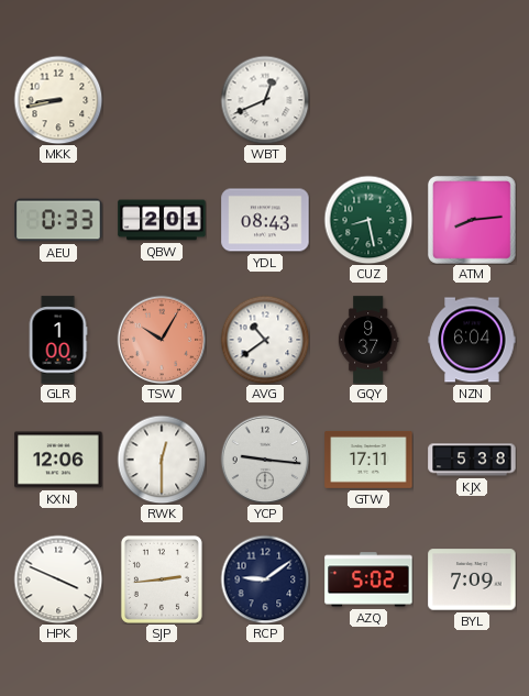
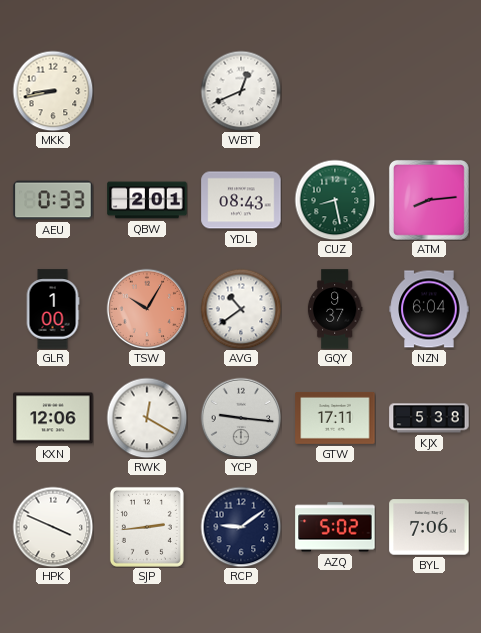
RWK: 12:30 -> 12:20 (147, 418)
BYL: 7:09 -> 7:06 (429, 527)
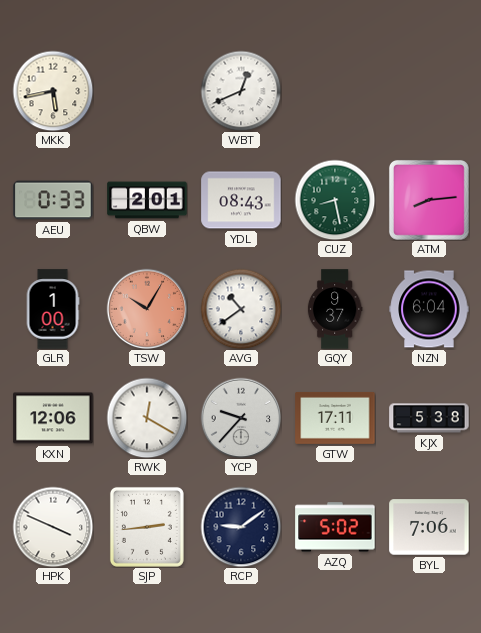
MKK: 8:43 -> 5:43 (53, 91)
YCP: 9:16 -> 9:37 (241, 418)
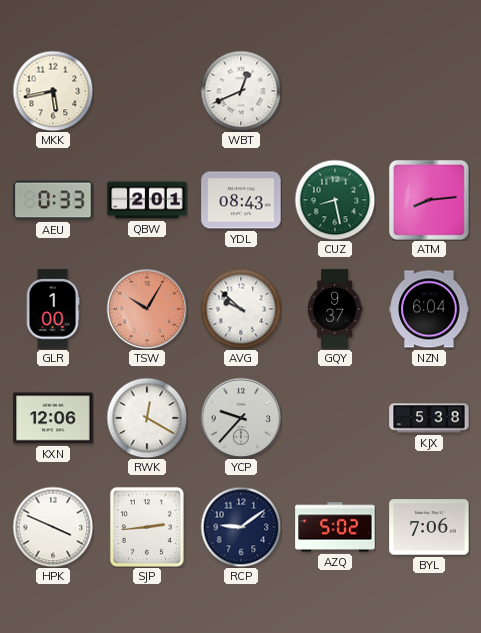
AVG: 10:39 -> 9:52 (241, 309)
GTW: 17:11 -> none (335, 418)
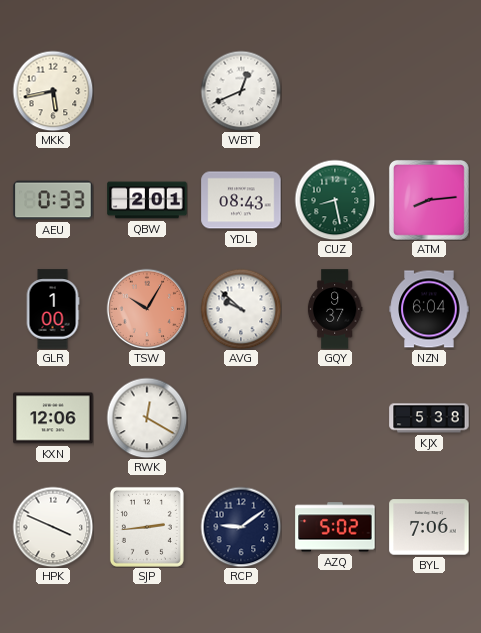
YCP: 9:37 -> none (241, 418)
